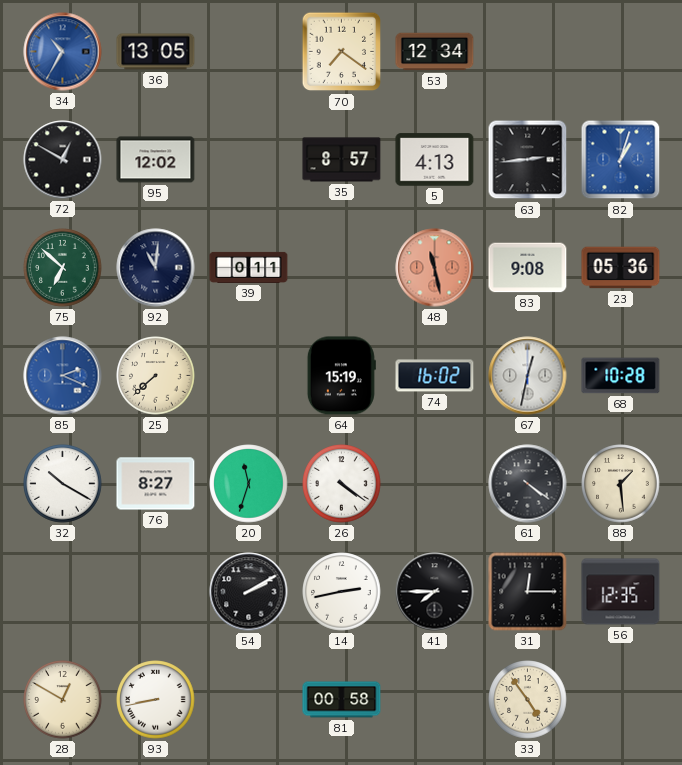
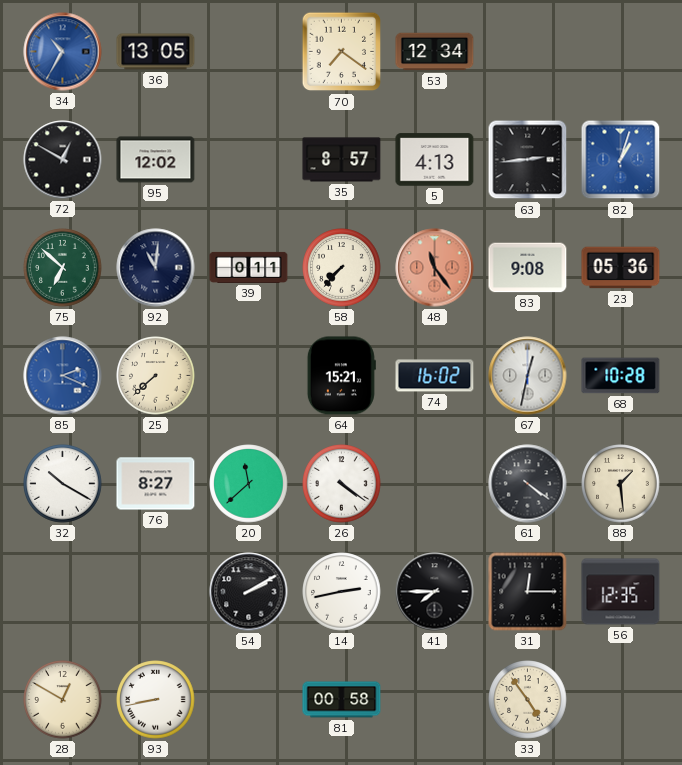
58: none -> 7:37 (342, 268)
48: 11:28 -> 11:24 (435, 268)
64: 15:19 -> 15:21 (341, 376)
20: 11:33 -> 11:38 (249, 484)
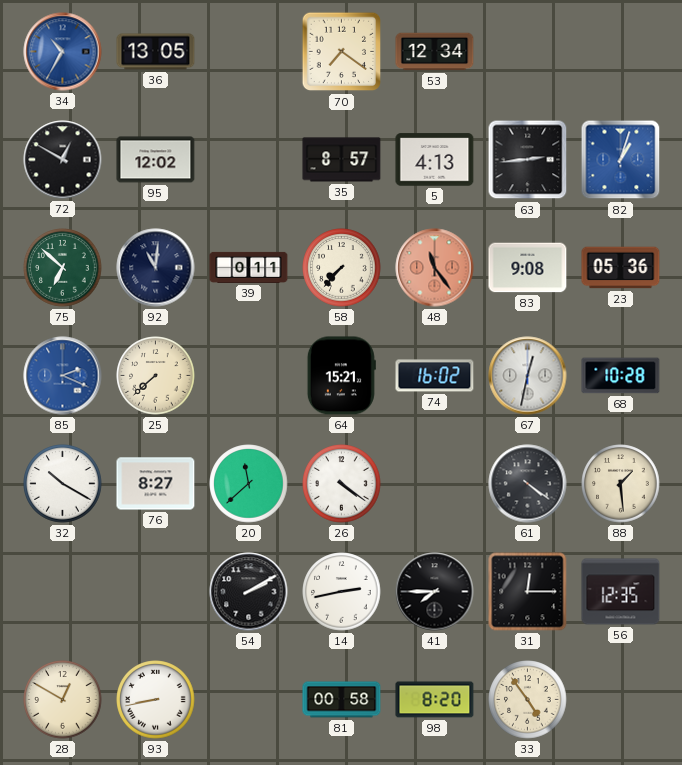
98: none -> 8:20 (435, 700)
